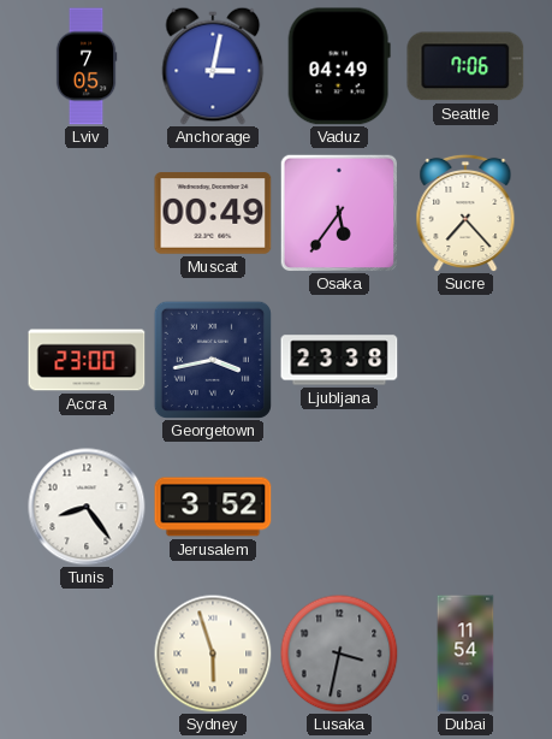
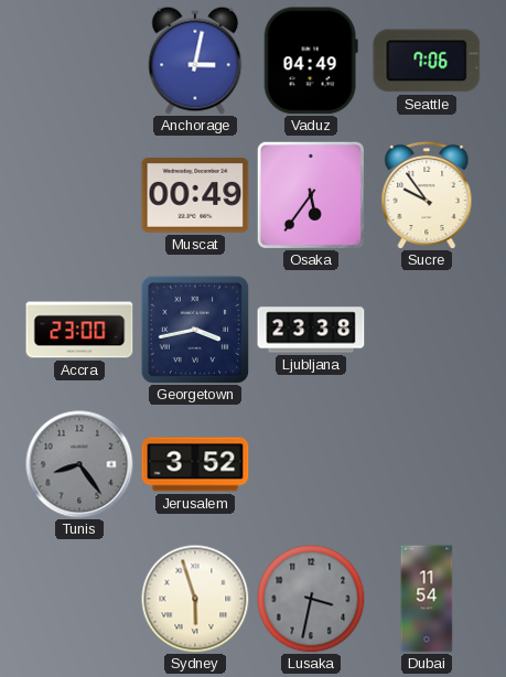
Lviv: 7:05 -> none (87, 66)
Sucre: 7:23 -> 9:54 (427, 195)
Tunis dial: white -> grey (79, 464)
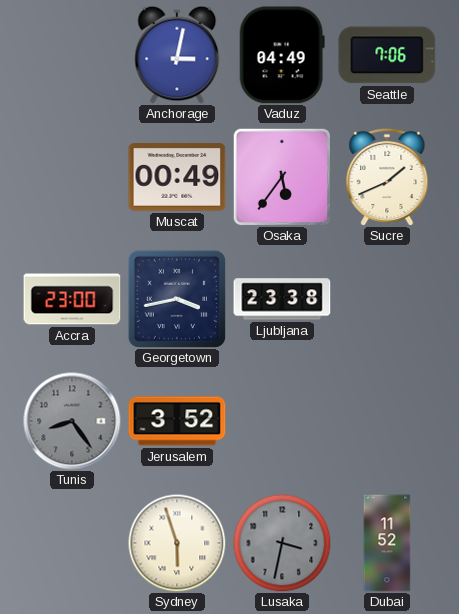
Sucre: 9:54 -> 1:41 (387, 177)
Dubai: 11:54 -> 11:52 (387, 543)
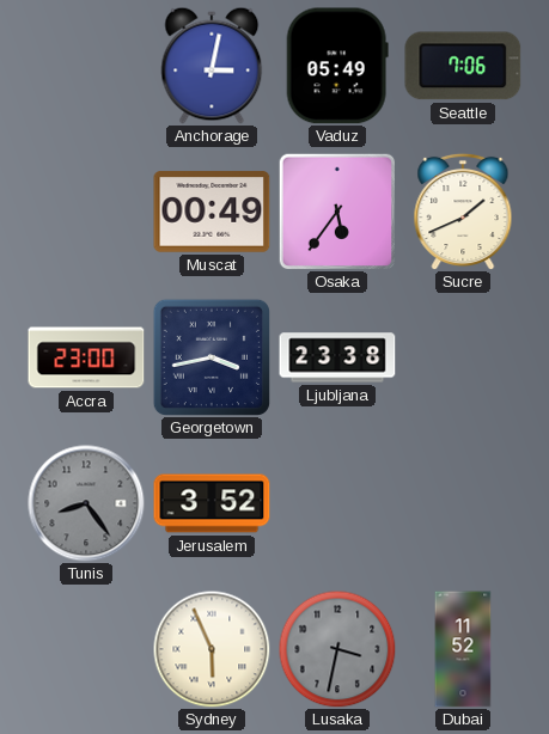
Vaduz: 04:49 -> 05:49 (337, 66)
Sydney: 5:57 -> 5:56 (212, 649)
